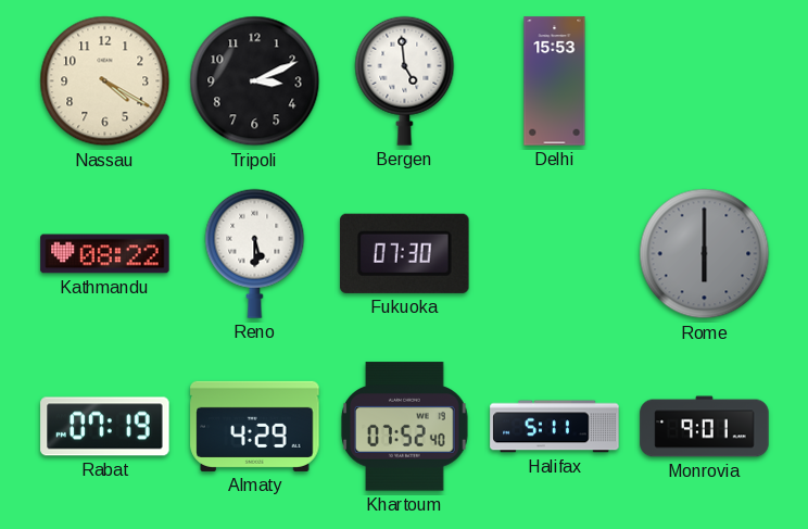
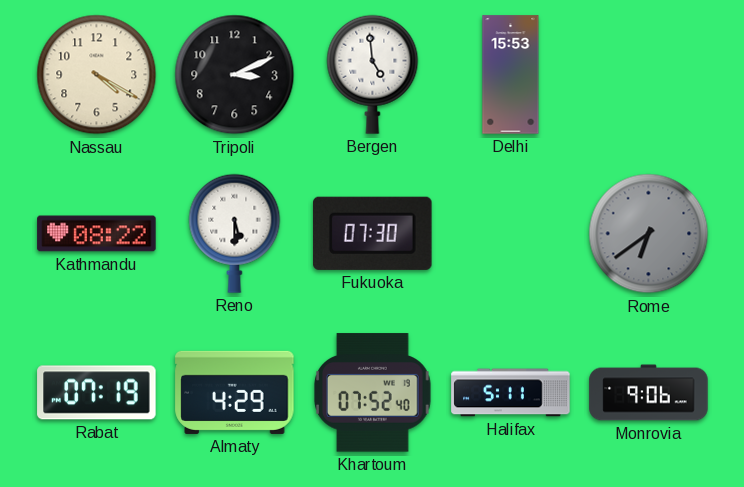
Rome: 6:00 -> 6:39 (649, 234)
Monrovia: 9:01 -> 9:06 (649, 393)
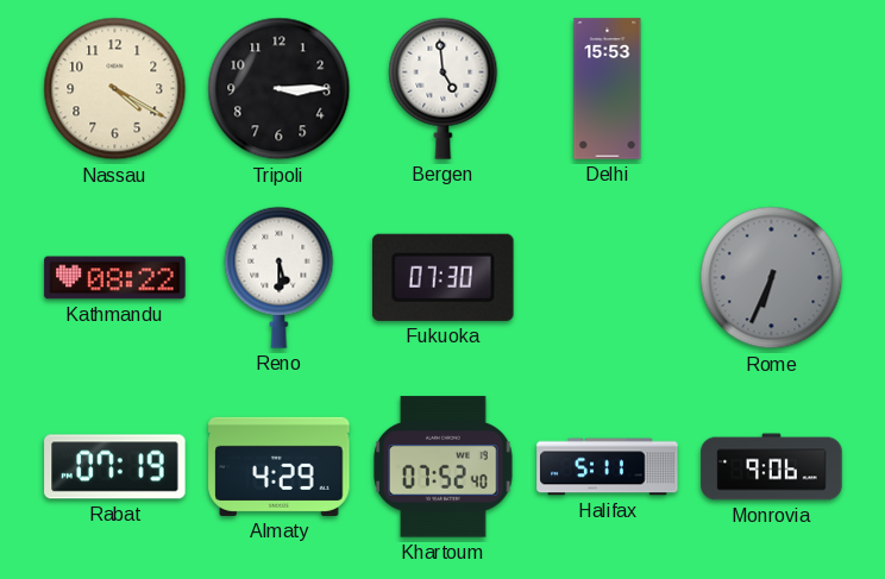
Tripoli: 3:11 -> 3:15 (280, 89)
Rome: 6:39 -> 6:34 (772, 278)
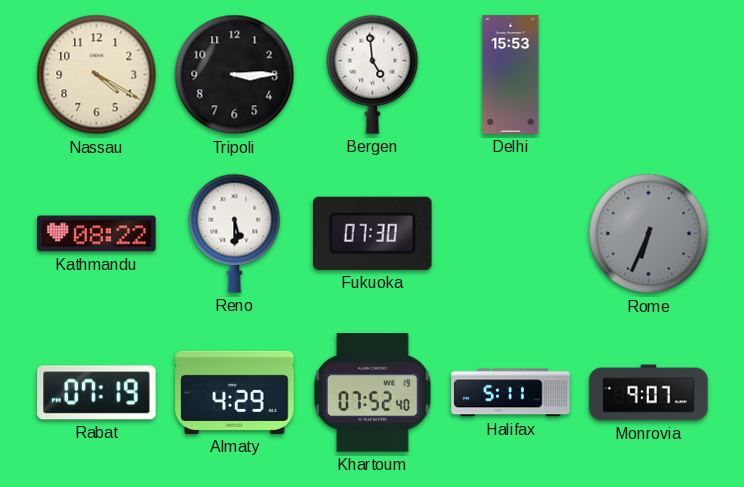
Monrovia: 9:06 -> 9:07 (649, 393)
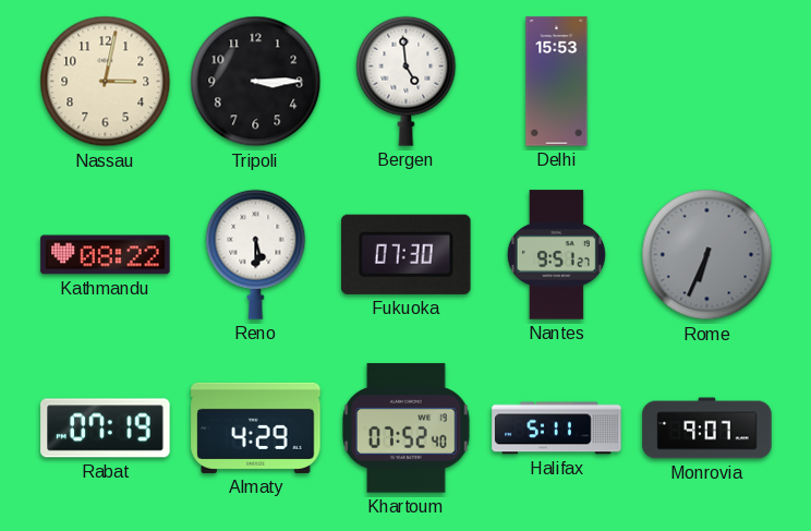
Nassau: 4:20 -> 3:02 (106, 82)
Nantes: none -> 9:51 (556, 255)
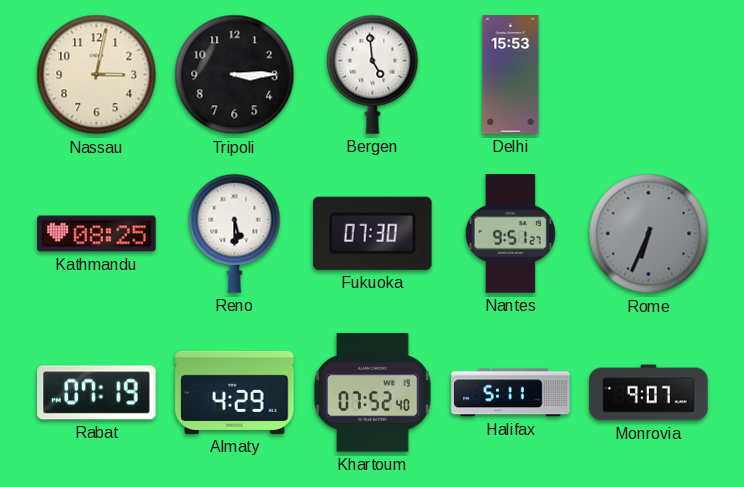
Kathmandu: 08:22 -> 08:25 (97, 234)
